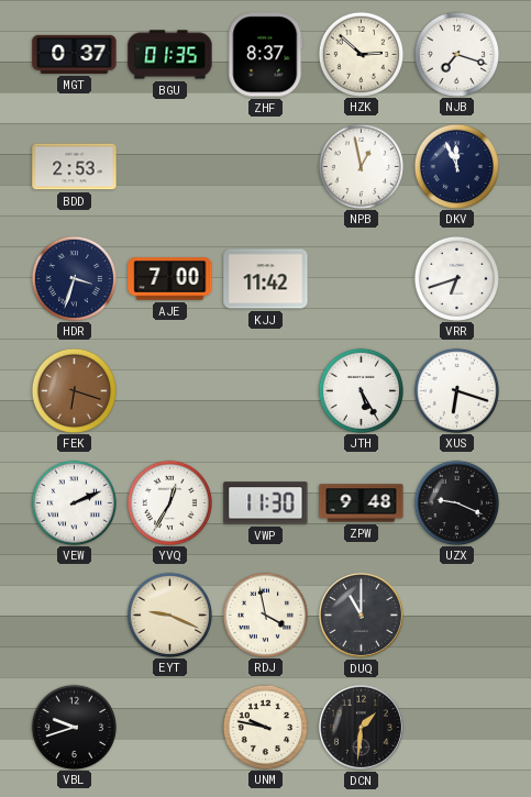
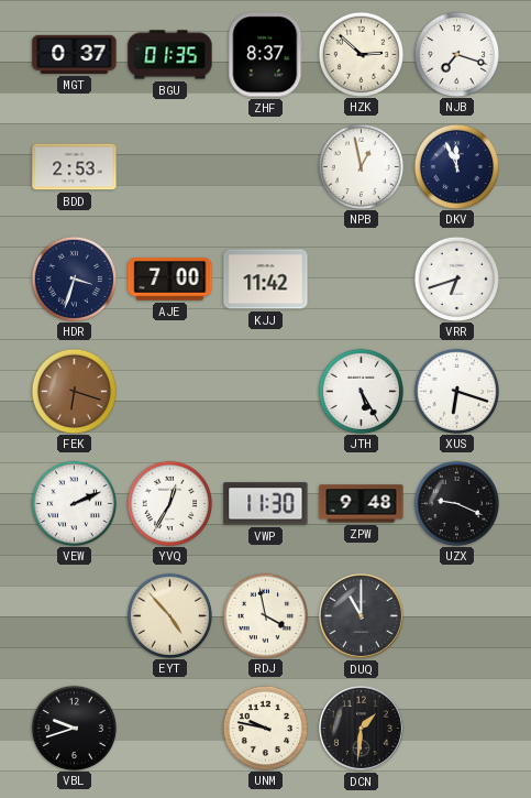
EYT: 9:19 -> 4:53 (169, 615)
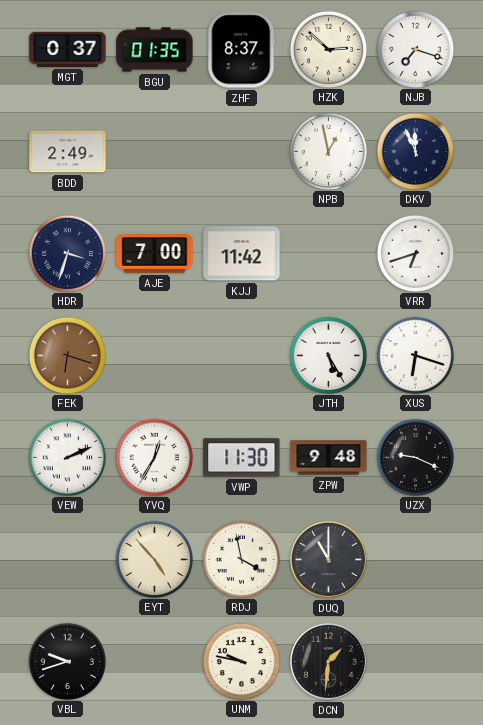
BDD: 2:53 -> 2:49 (68, 152)
